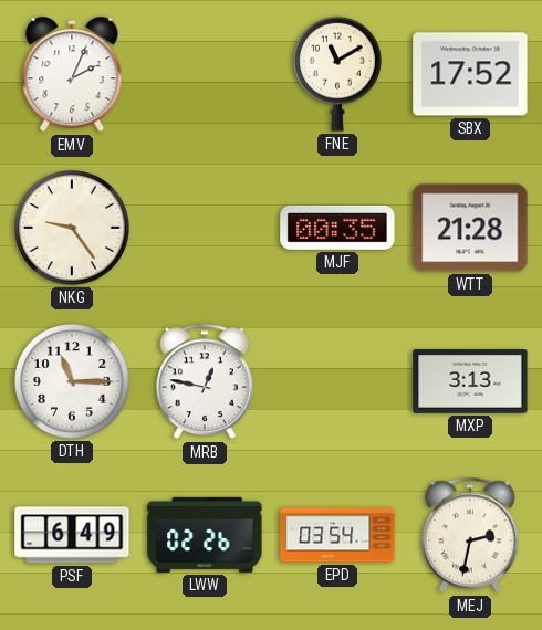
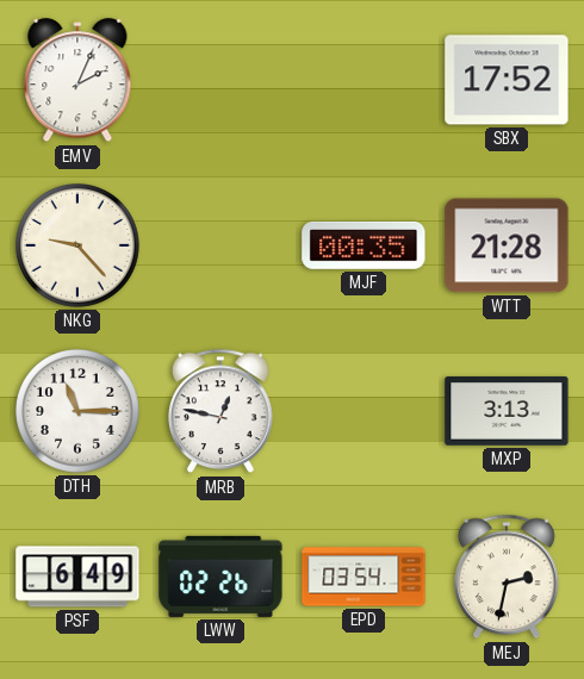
FNE: 11:10 -> none (337, 74)
NKG: 9:24 -> 9:23 (79, 247)
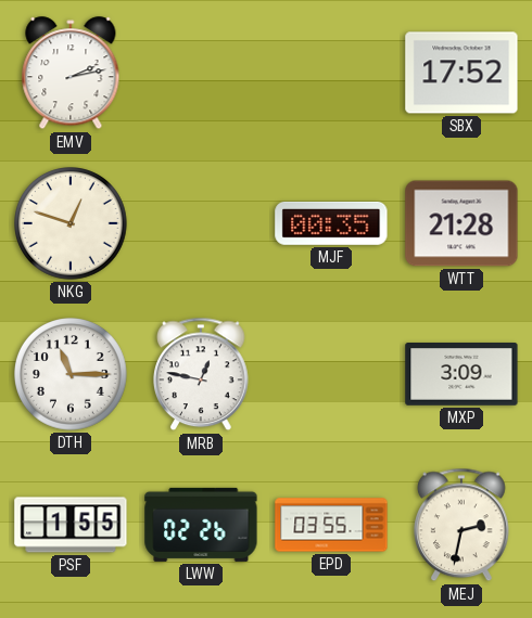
EMV: 2:04 -> 2:13 (71, 74)
NKG: 9:23 -> 12:48 (72, 224)
MXP: 3:13 -> 3:09 (461, 375)
PSF: 6:49 -> 1:55 (71, 525)
EPD: 03:54 -> 03:55 (331, 525)
